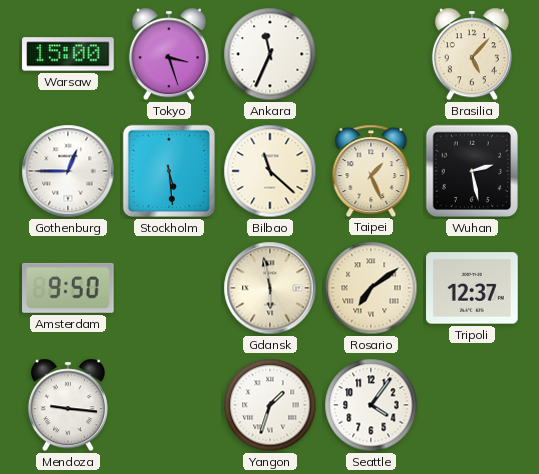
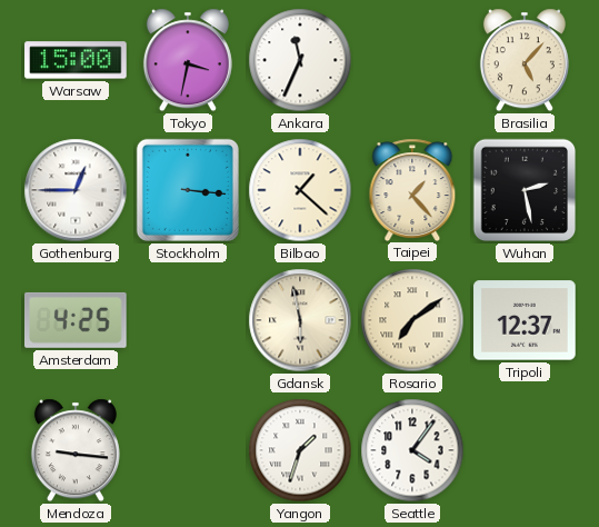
Tokyo: 3:27 -> 3:32 (188, 60)
Stockholm: 5:29 -> 3:16 (188, 190)
Bilbao: 11:22 -> 1:22 (300, 190)
Taipei: 1:26 -> 1:23 (412, 189)
Amsterdam: 9:50 -> 4:25 (77, 320)
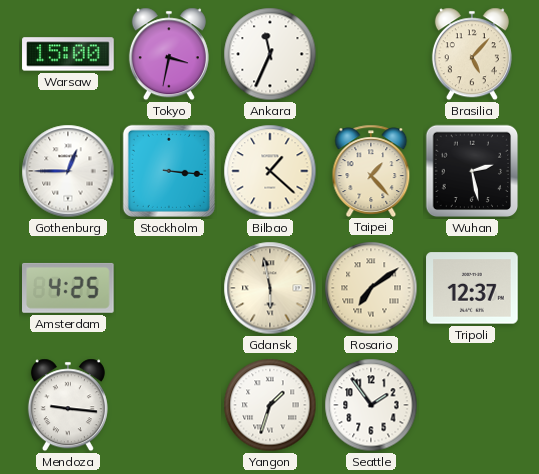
Seattle: 4:06 -> 1:54 (371, 405)
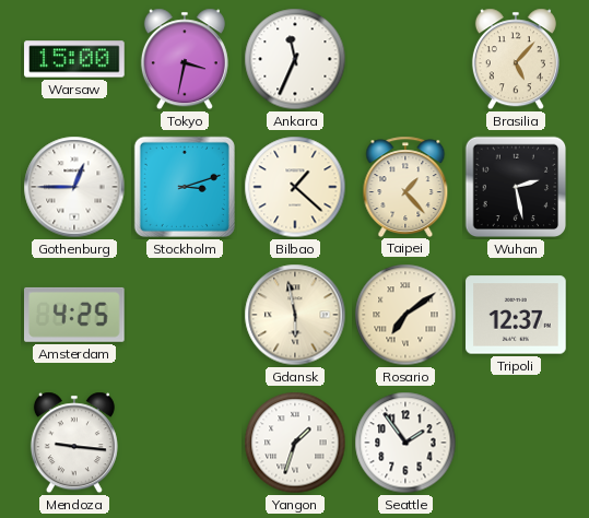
Stockholm: 3:16 -> 3:12 (185, 187)
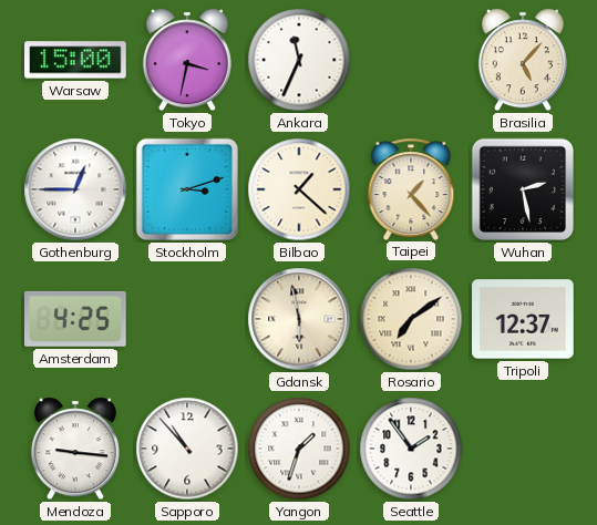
Sapporo: none -> 10:53 (187, 449)
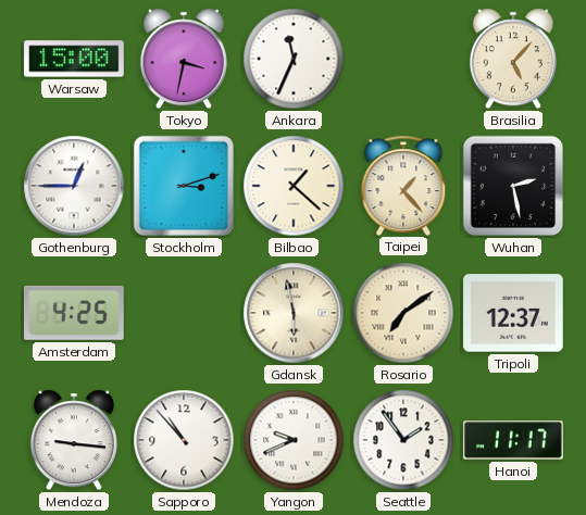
Yangon: 1:33 -> 9:41 (294, 440)
Hanoi: none -> 11:17 (513, 440)
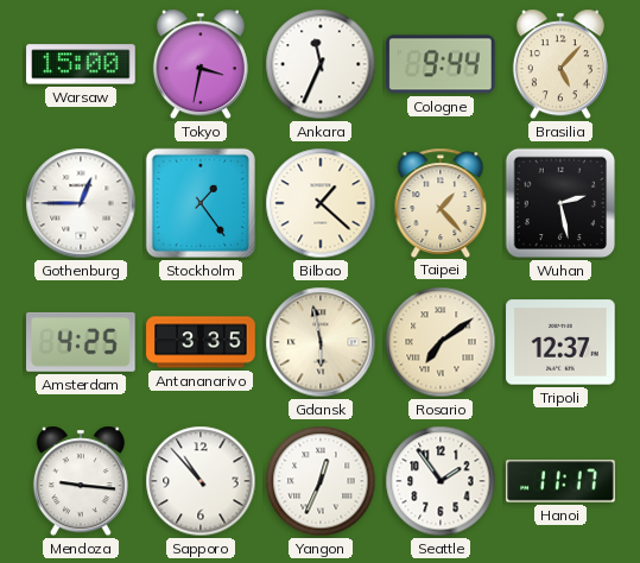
Cologne: none -> 9:44 (441, 64)
Stockholm: 3:12 -> 1:24 (201, 203)
Antananarivo: none -> 3:35 (201, 342)
Yangon: 9:41 -> 12:34 (321, 481)
